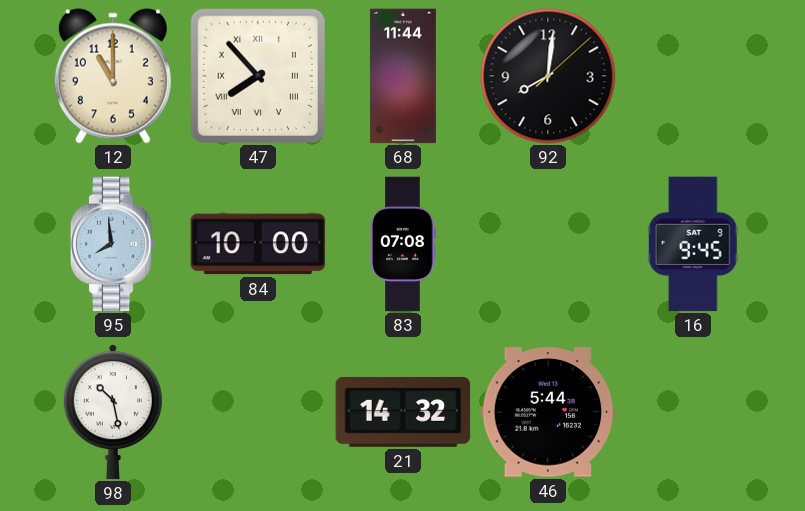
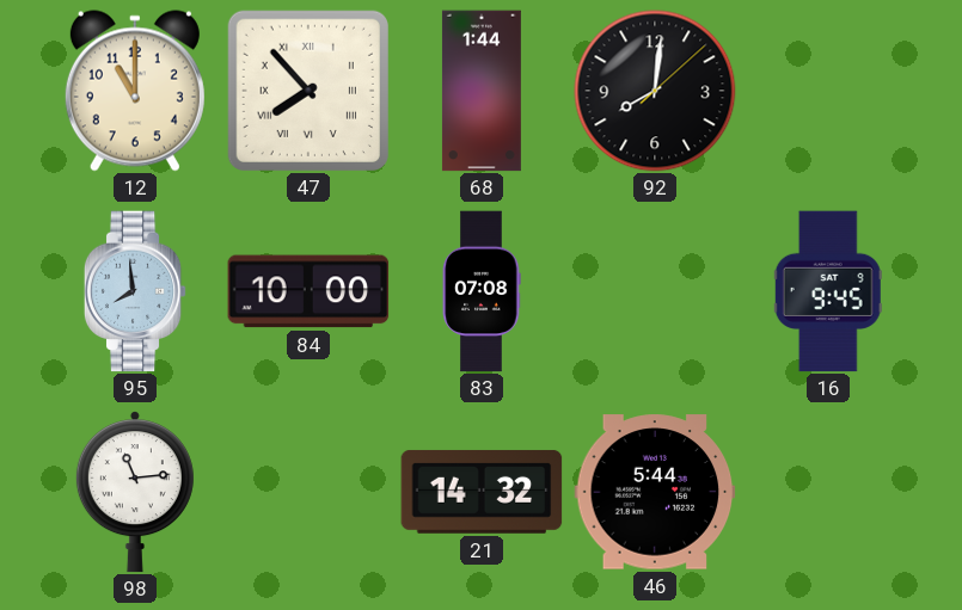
68: 11:44 -> 1:44 (482, 91)
98: 10:28 -> 11:14 (135, 492)
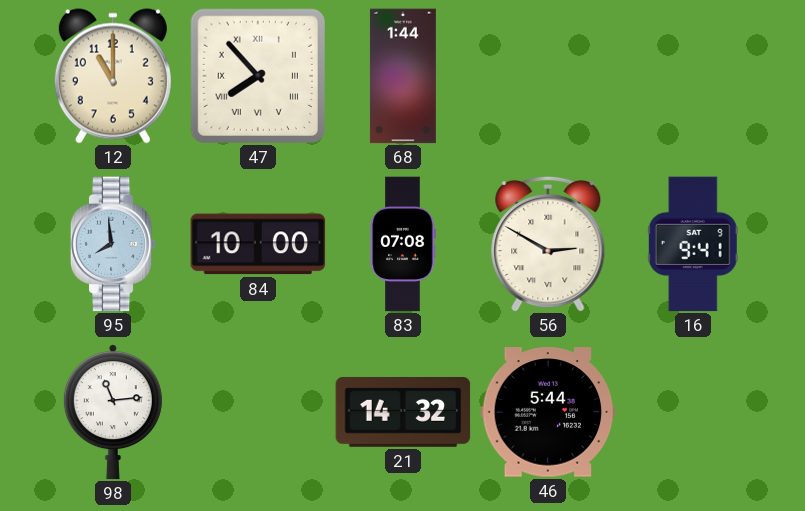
92: 8:01 -> none (655, 91)
56: none -> 2:50 (548, 244)
16: 9:45 -> 9:41 (693, 244)
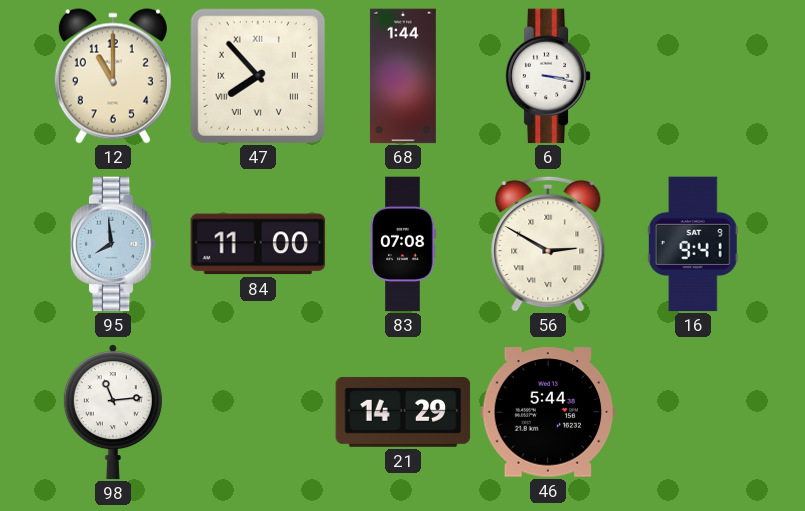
6: none -> 3:17 (548, 76)
84: 10:00 -> 11:00 (258, 244)
21: 14:32 -> 14:29 (403, 412)
